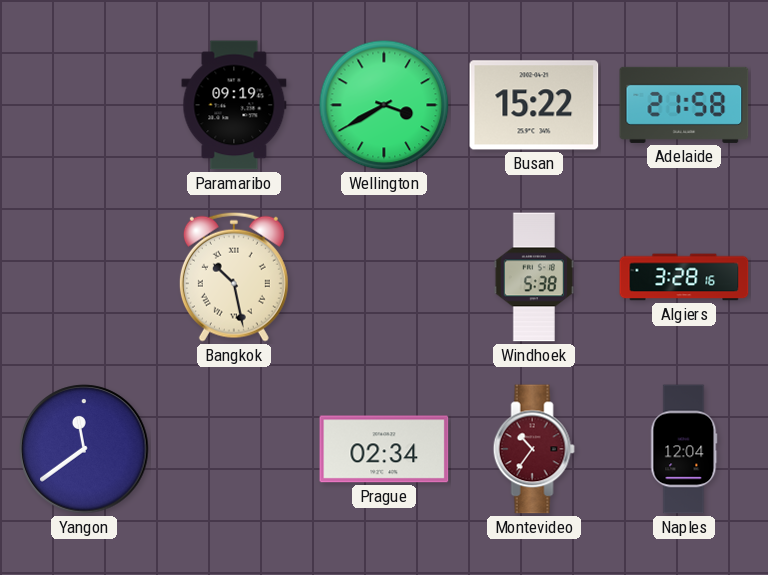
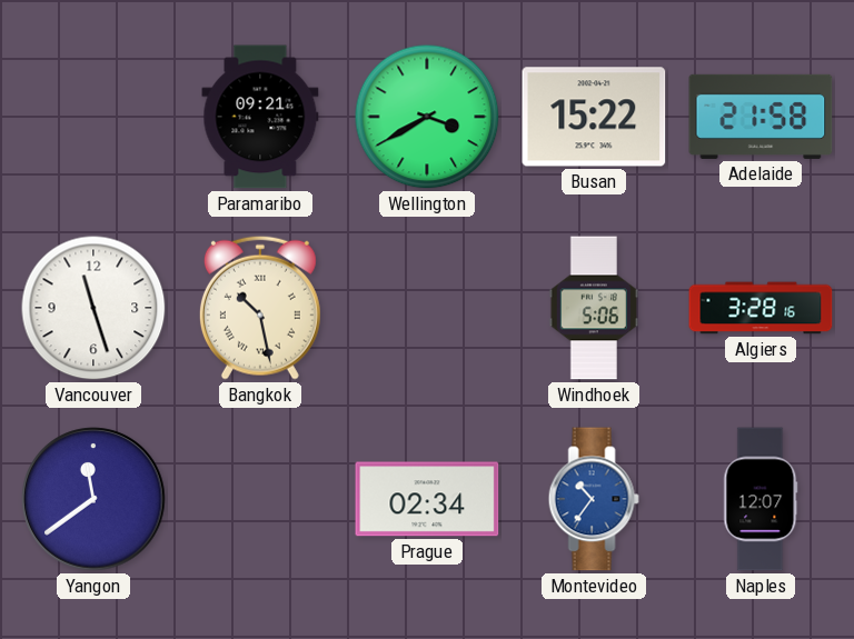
Paramaribo: 09:19 -> 09:21 (260, 117)
Vancouver: none -> 11:27 (93, 308)
Windhoek: 5:38 -> 5:06 (593, 308)
Montevideo dial: burgundy -> blue (594, 499)
Naples: 12:04 -> 12:07 (761, 499)
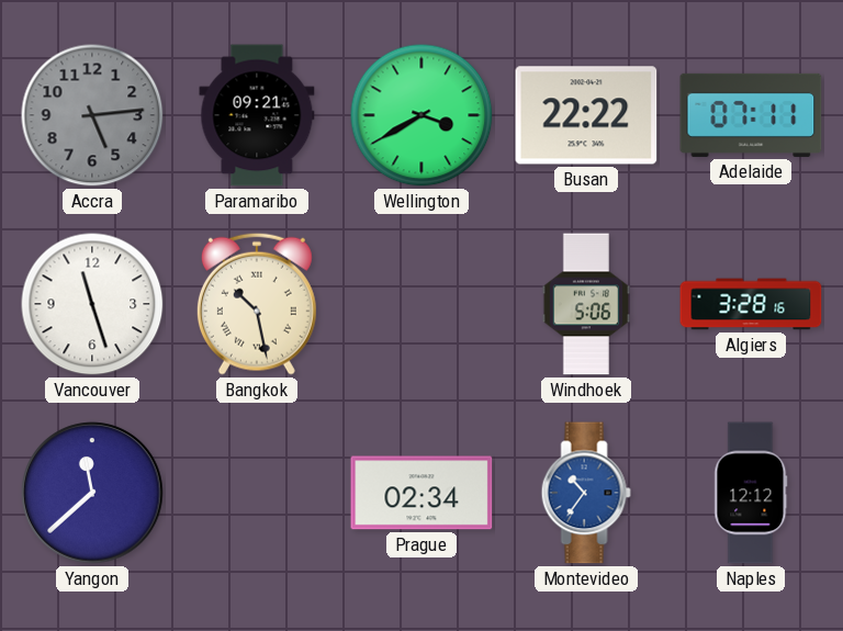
Accra: none -> 5:14 (92, 115)
Busan: 15:22 -> 22:22 (586, 115)
Adelaide: 21:58 -> 07:11 (751, 115)
Yangon: 11:39 -> 11:38 (92, 493)
Naples: 12:07 -> 12:12 (751, 493)
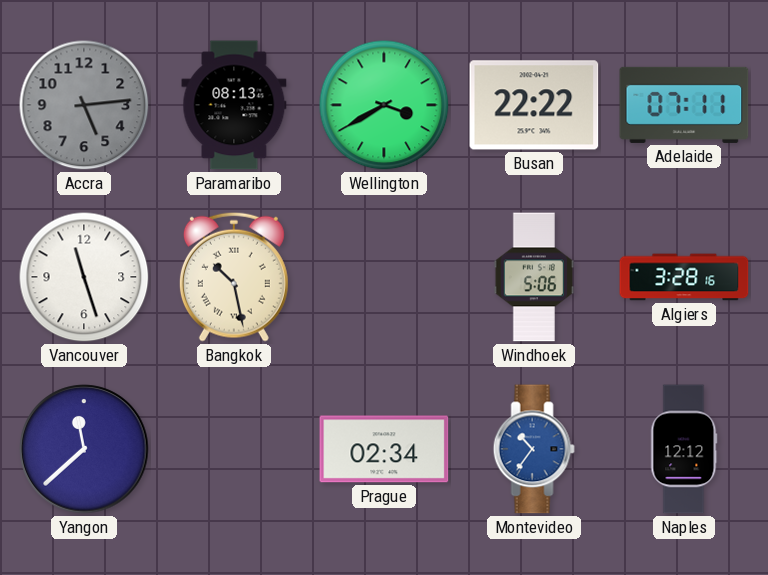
Paramaribo: 09:21 -> 08:13 (234, 105)
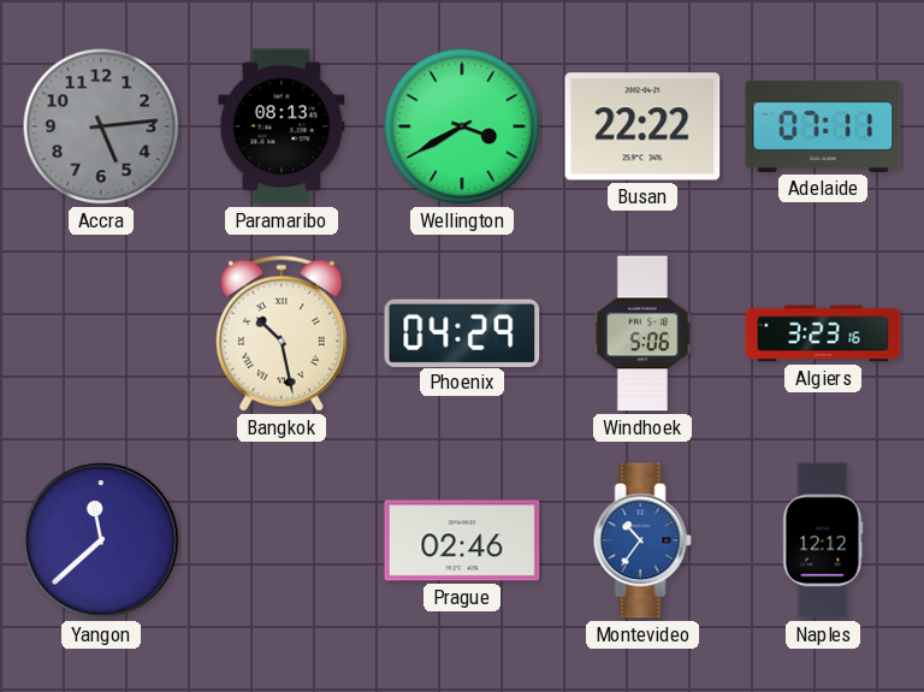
Vancouver: 11:27 -> none (84, 277)
Phoenix: none -> 04:29 (462, 332)
Algiers: 3:28 -> 3:23 (823, 333)
Prague: 02:34 -> 02:46 (462, 540)
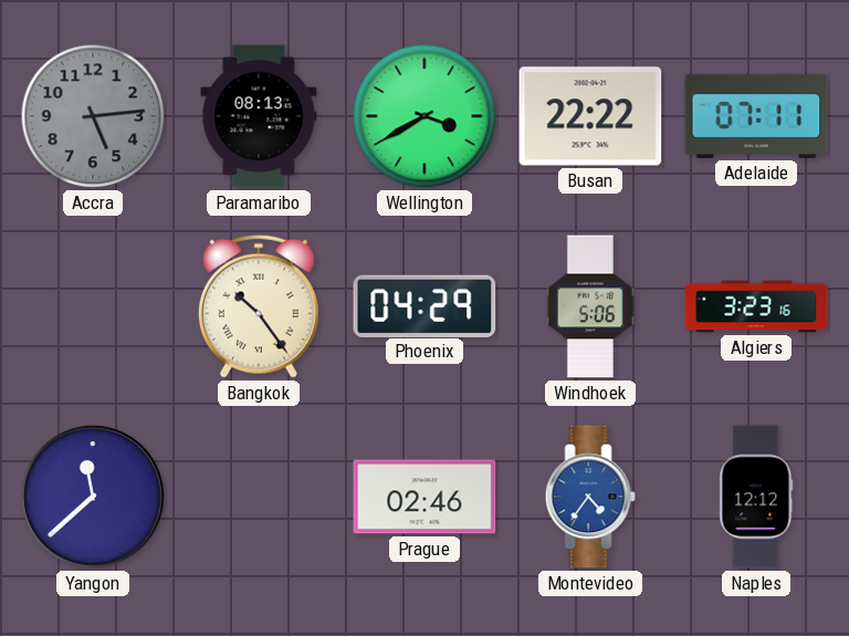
Bangkok: 10:28 -> 10:24 (259, 306)
Montevideo: 10:36 -> 4:36 (590, 497)
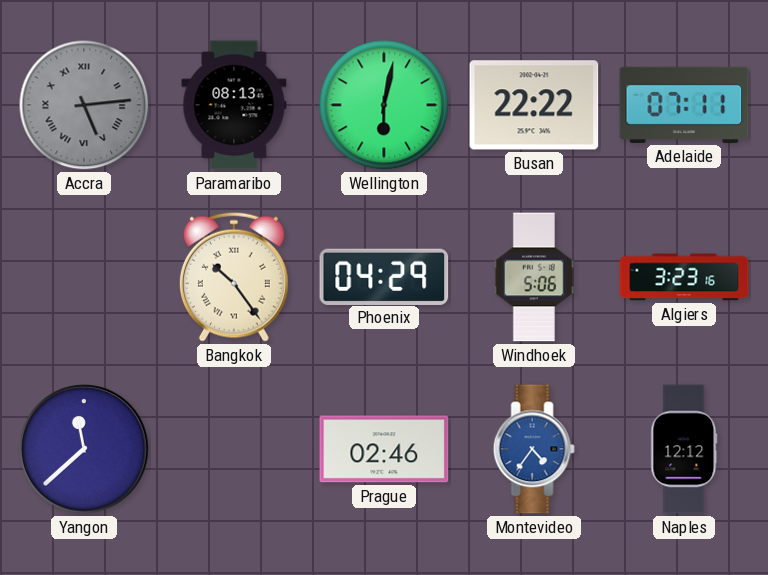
Accra numerals: Arabic -> Roman (84, 105)
Wellington: 3:40 -> 6:02 (384, 105)
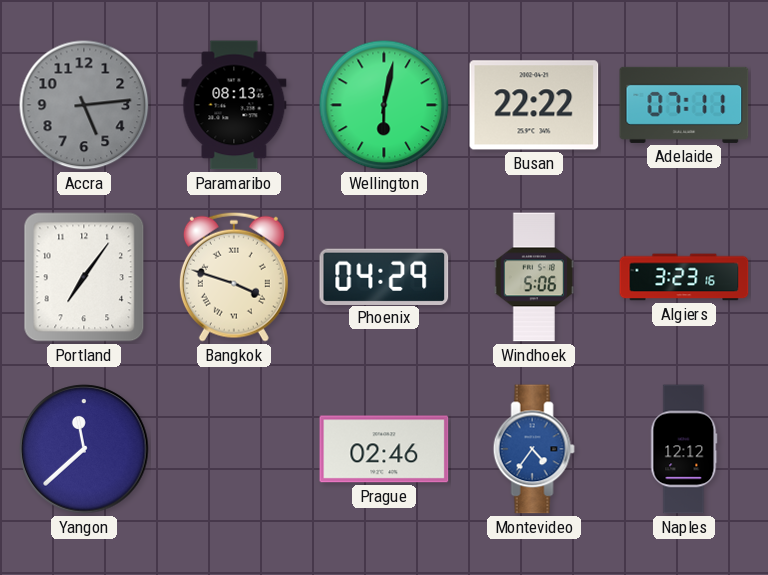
Accra numerals: Roman -> Arabic (84, 105)
Portland: none -> 7:06 (84, 277)
Bangkok: 10:24 -> 3:48 (234, 277)
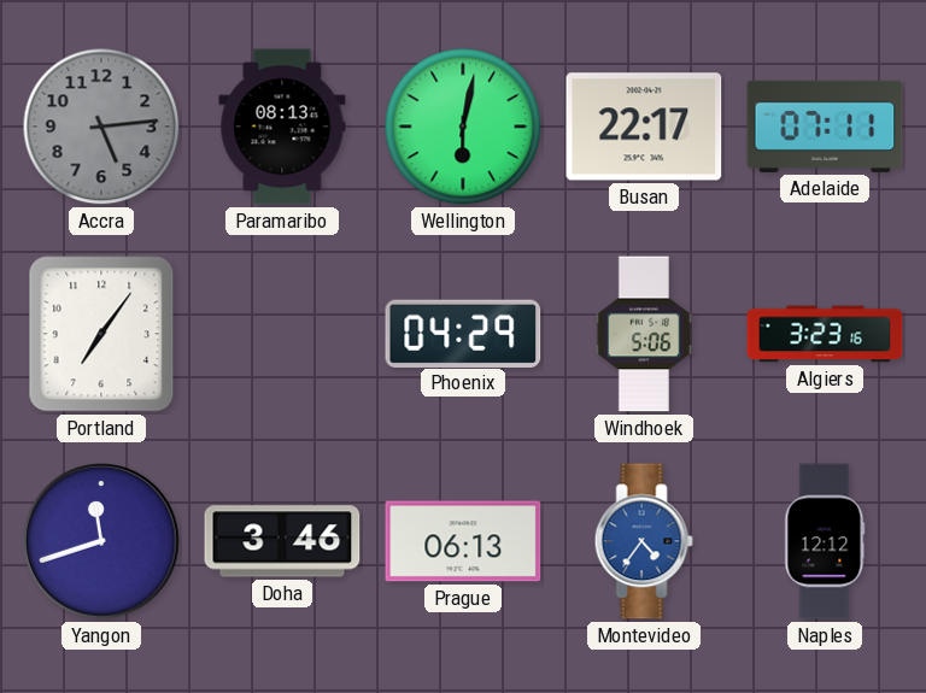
Busan: 22:22 -> 22:17 (644, 127)
Bangkok: 3:48 -> none (234, 277)
Yangon: 11:38 -> 11:42 (101, 541)
Doha: none -> 3:46 (282, 541)
Prague: 02:46 -> 06:13 (463, 541)
